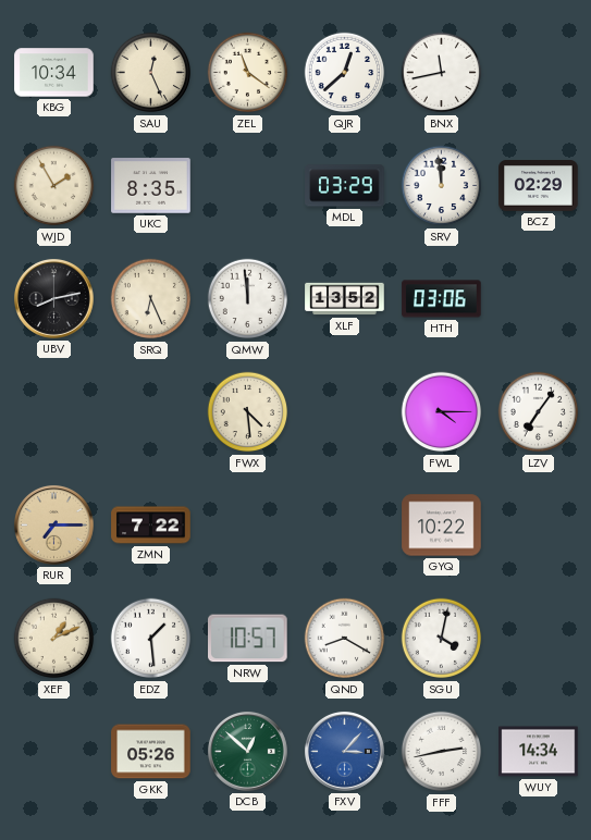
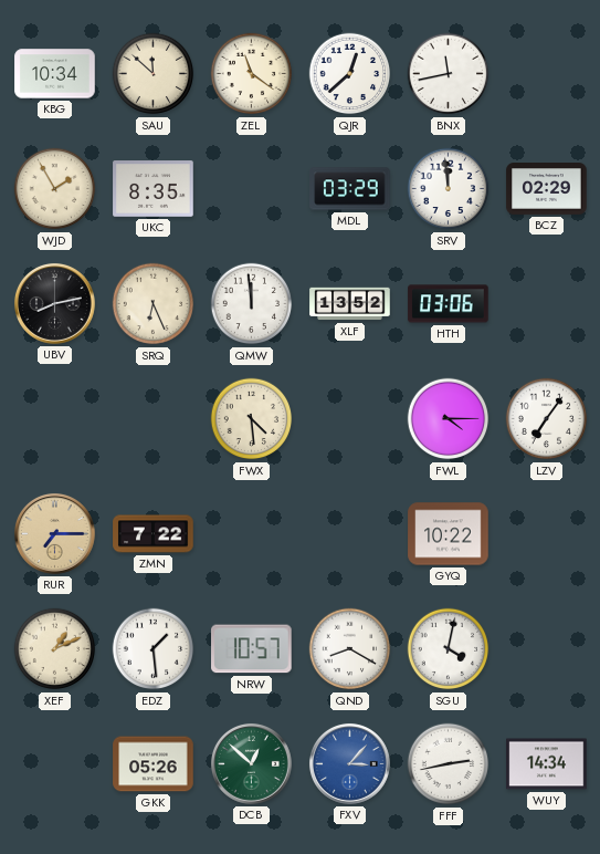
SAU: 12:26 -> 11:52 (154, 74)
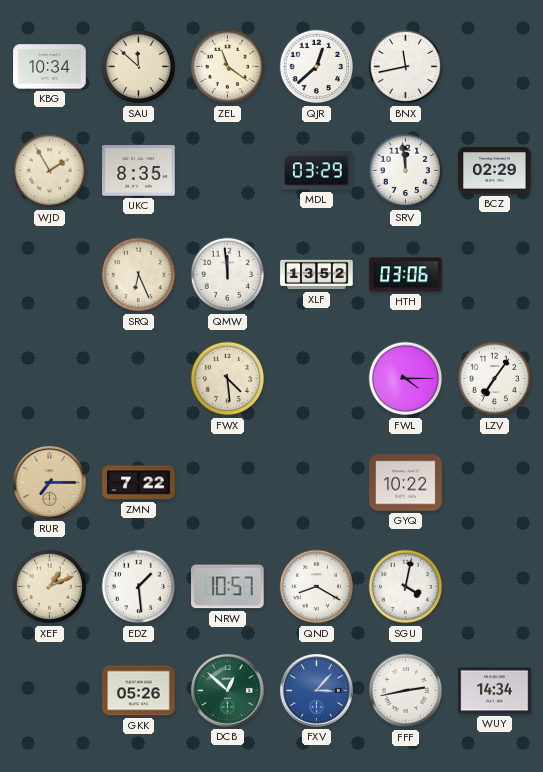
UBV: 8:13 -> none (55, 304)
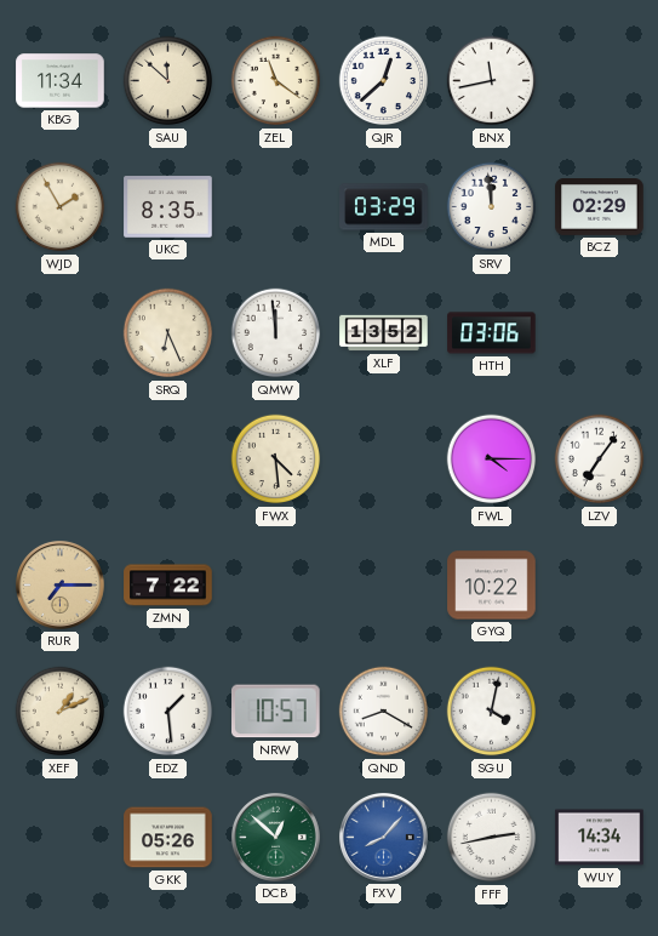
KBG: 10:34 -> 11:34 (61, 81)
FXV: 3:07 -> 8:07 (384, 838)
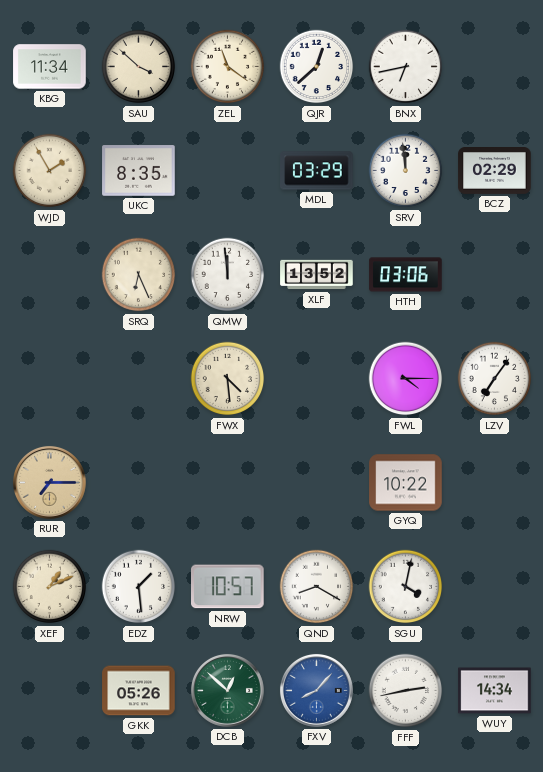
SAU: 11:52 -> 3:52 (139, 67)
BNX: 11:43 -> 6:43 (406, 67)
ZMN: 7:22 -> none (168, 586)
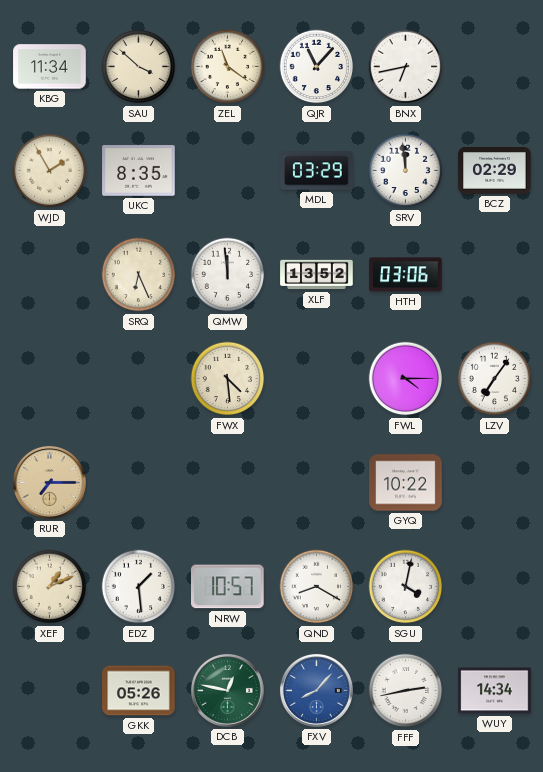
QJR: 12:38 -> 11:07 (317, 67)
DCB: 12:52 -> 12:47 (228, 691)
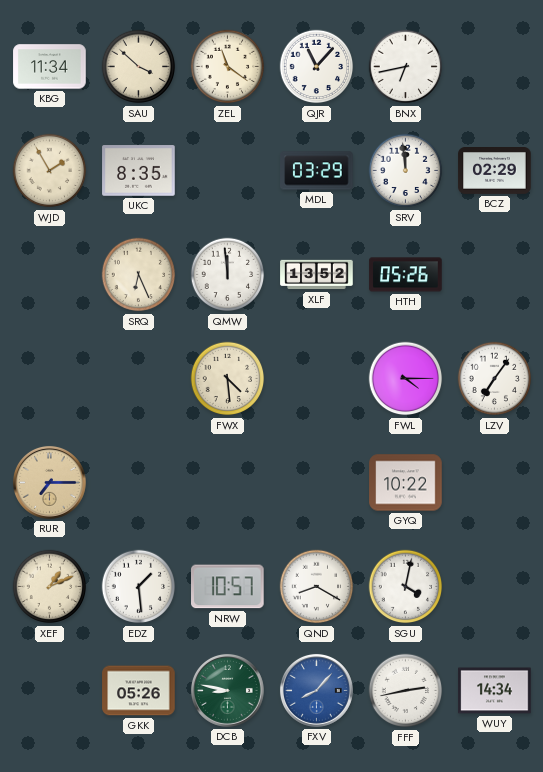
HTH: 03:06 -> 05:26 (406, 275)
DCB: 12:47 -> 8:47 (228, 691)
